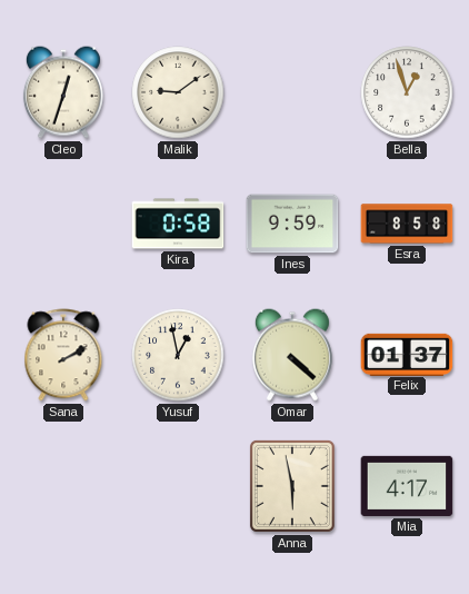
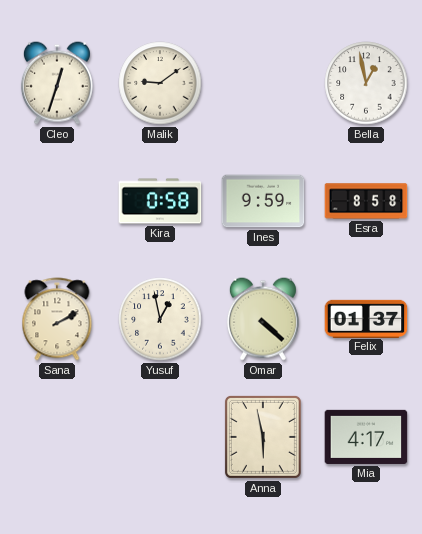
Bella: 12:57 -> 12:58 (366, 83)
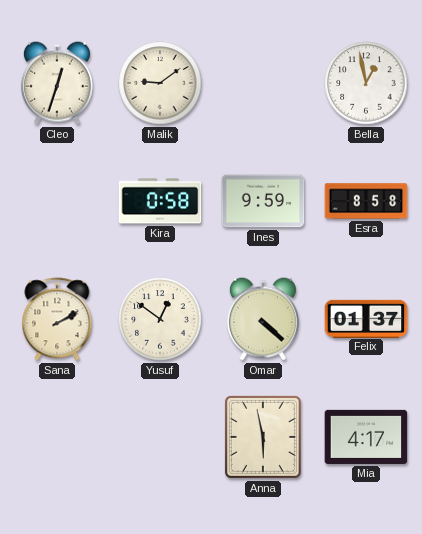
Yusuf: 12:58 -> 12:51 (160, 319)
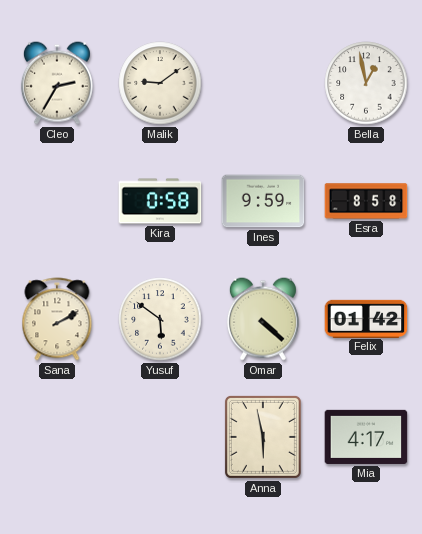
Cleo: 12:33 -> 2:35 (57, 83)
Yusuf: 12:51 -> 5:51 (160, 319)
Felix: 01:37 -> 01:42 (366, 318)
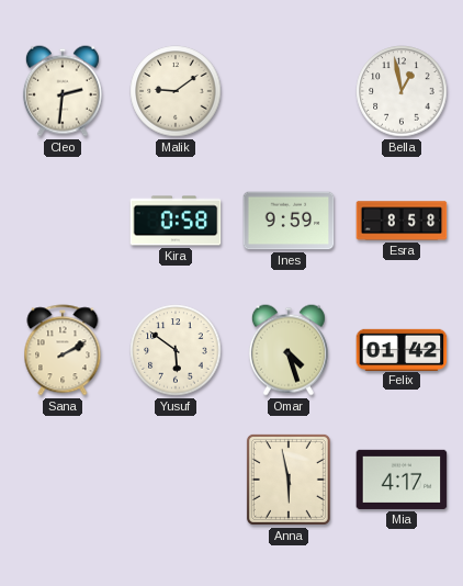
Cleo: 2:35 -> 2:31 (63, 91)
Omar: 4:22 -> 4:27 (289, 350)
